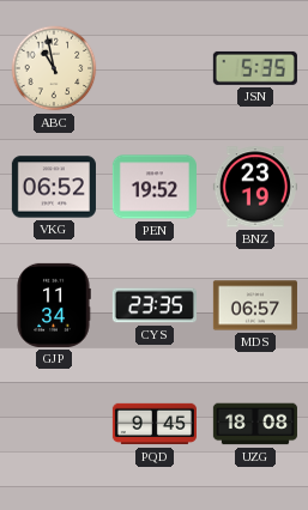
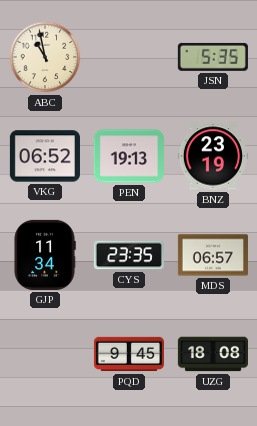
PEN: 19:52 -> 19:13 (129, 156)
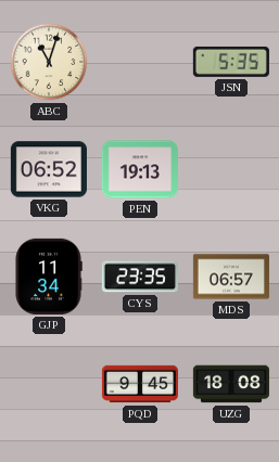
ABC: 10:58 -> 11:03 (49, 62)
BNZ: 23:19 -> none (213, 156)
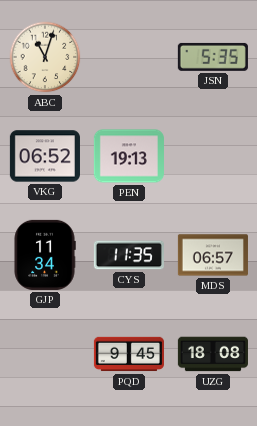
CYS: 23:35 -> 11:35 (129, 255)
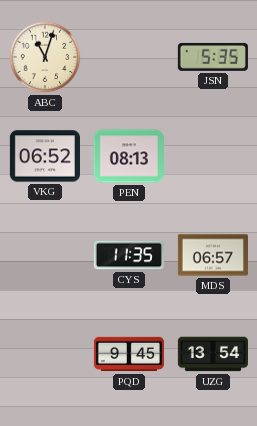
PEN: 19:13 -> 08:13 (129, 156)
GJP: 11:34 -> none (45, 255)
UZG: 18:08 -> 13:54 (213, 354)
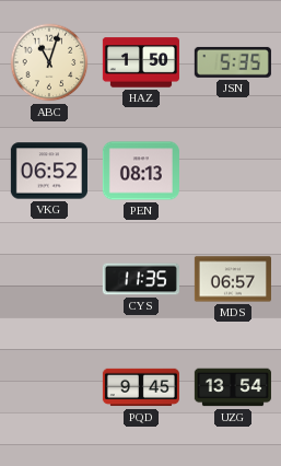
HAZ: none -> 1:50 (141, 62)
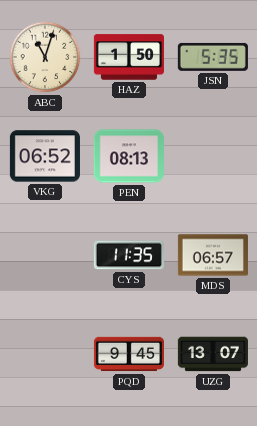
UZG: 13:54 -> 13:07 (213, 354)
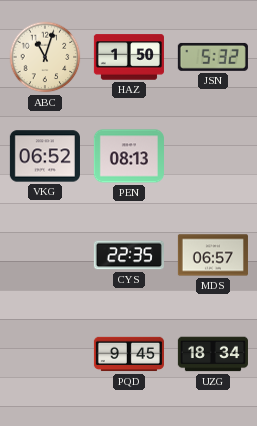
JSN: 5:35 -> 5:32 (213, 57)
CYS: 11:35 -> 22:35 (129, 255)
UZG: 13:07 -> 18:34 (213, 354)
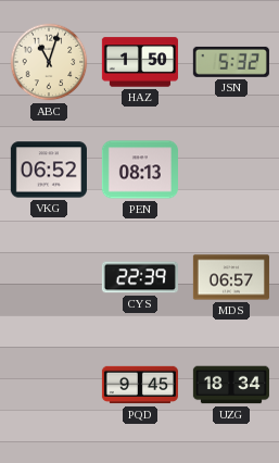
CYS: 22:35 -> 22:39 (140, 277)
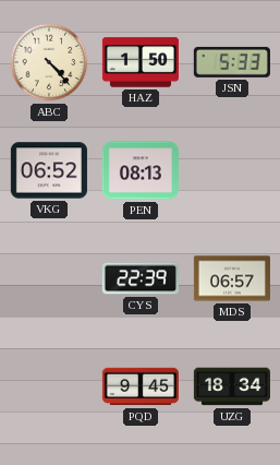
ABC: 11:03 -> 4:23 (49, 62)
JSN: 5:32 -> 5:33 (232, 62)
